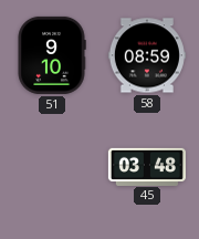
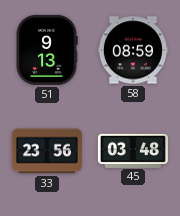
51: 9:10 -> 9:13 (47, 50)
33: none -> 23:56 (47, 151)
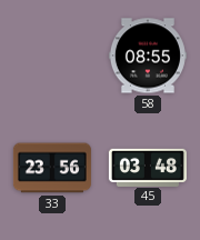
51: 9:13 -> none (47, 50)
58: 08:59 -> 08:55 (148, 56)
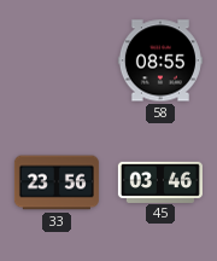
45: 03:48 -> 03:46 (160, 181)
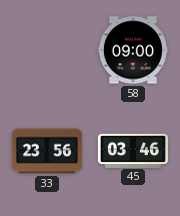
58: 08:55 -> 09:00 (133, 50)
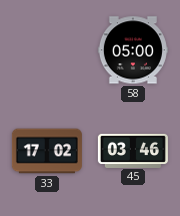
58: 09:00 -> 05:00 (133, 50)
33: 23:56 -> 17:02 (47, 151)
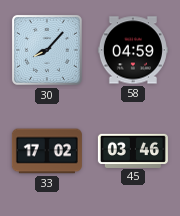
30: none -> 8:07 (47, 50)
58: 05:00 -> 04:59 (133, 50)
